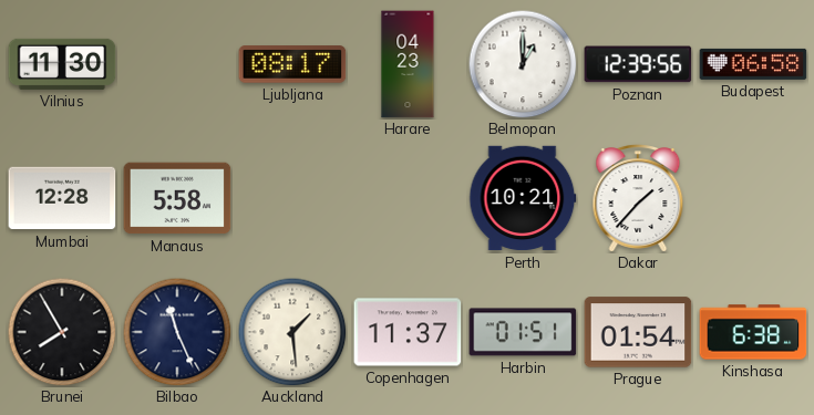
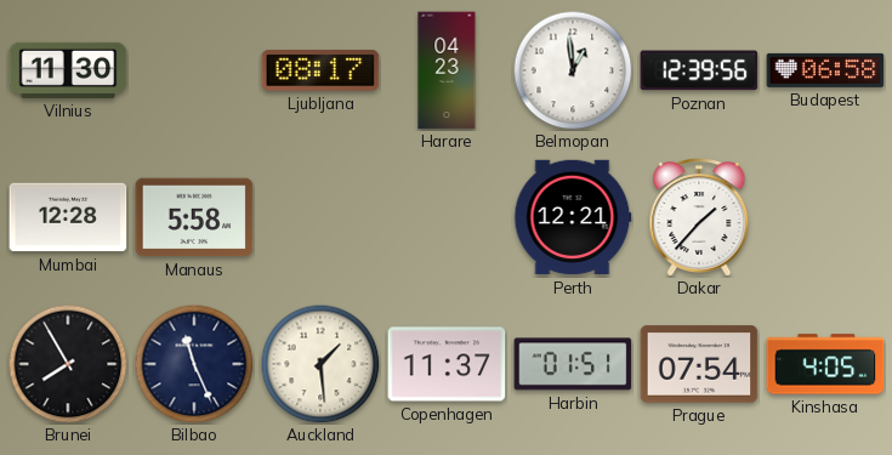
Belmopan: 1:00 -> 12:59 (573, 70)
Perth: 10:21 -> 12:21 (573, 217)
Prague: 01:54 -> 07:54 (699, 364)
Kinshasa: 6:38 -> 4:05 (825, 364)
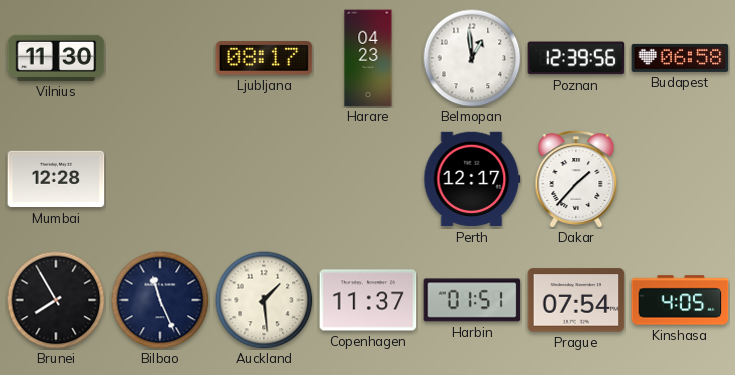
Manaus: 5:58 -> none (194, 217)
Perth: 12:21 -> 12:17 (472, 179)
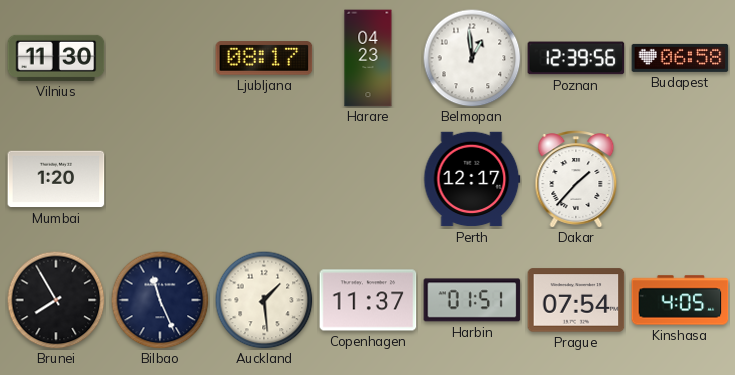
Mumbai: 12:28 -> 1:20 (56, 179)
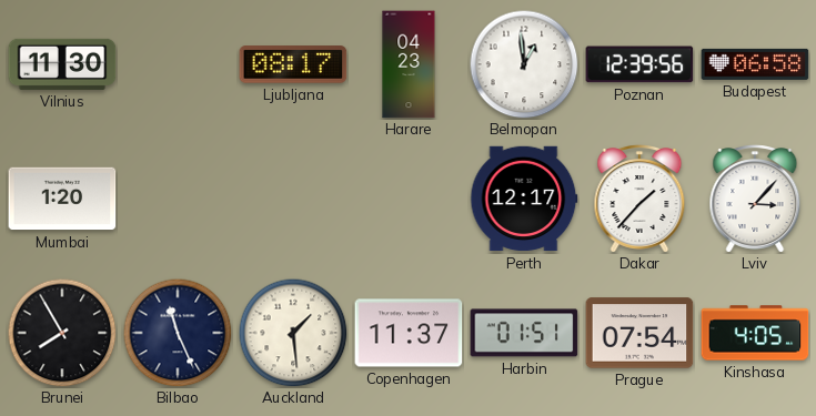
Lviv: none -> 3:07 (755, 200)
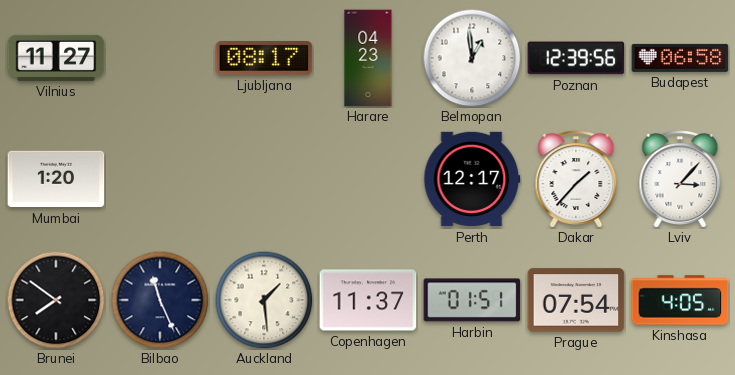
Vilnius: 11:30 -> 11:27 (56, 58)
Brunei: 7:55 -> 7:51 (56, 300)
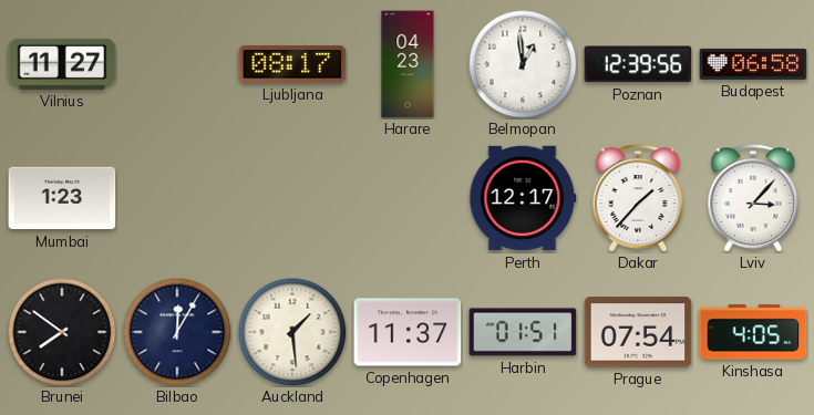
Mumbai: 1:20 -> 1:23 (62, 198)
Bilbao: 11:26 -> 12:05 (177, 332)
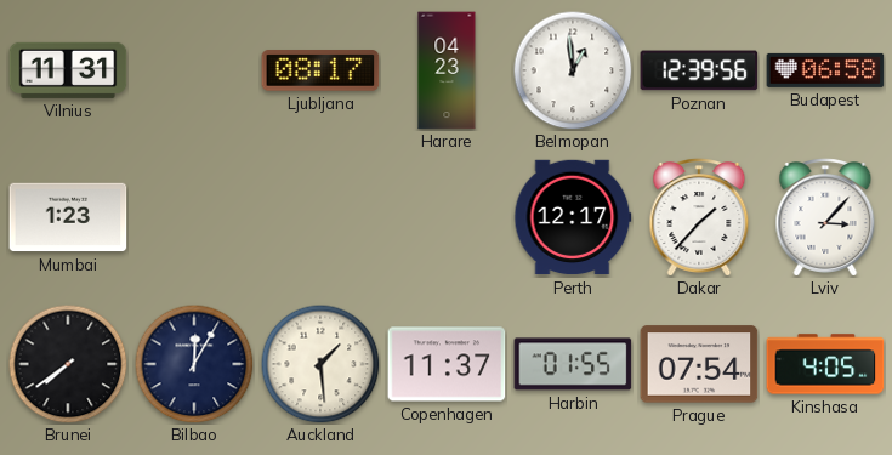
Vilnius: 11:27 -> 11:31 (68, 70)
Brunei: 7:51 -> 7:39 (68, 364)
Harbin: 01:51 -> 01:55 (573, 364)
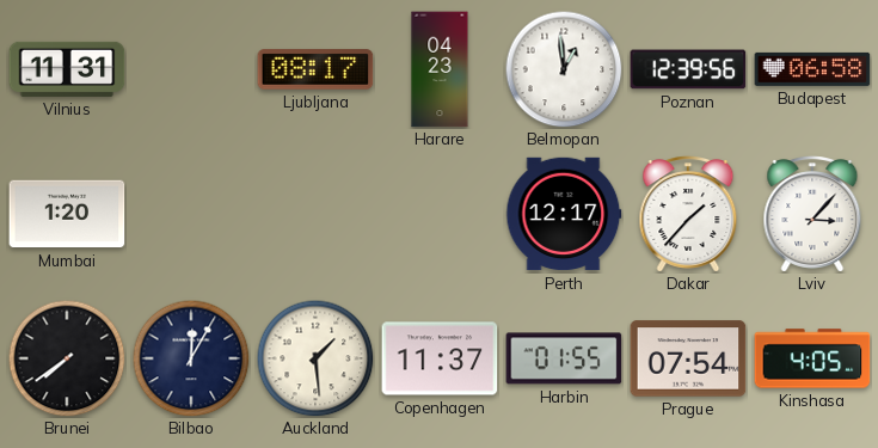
Mumbai: 1:23 -> 1:20 (67, 214)
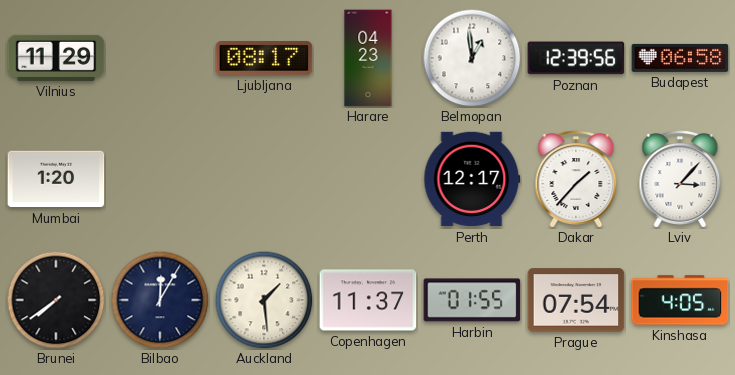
Vilnius: 11:31 -> 11:29 (56, 58)
